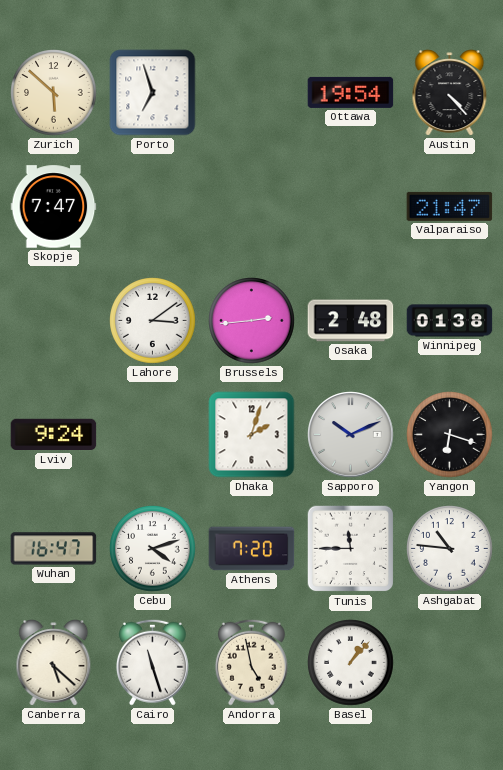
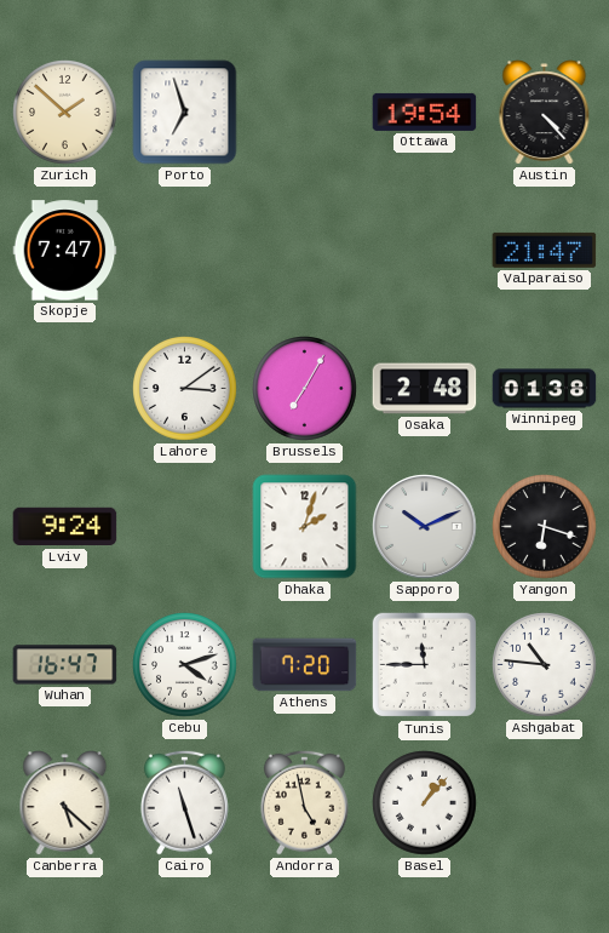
Zurich: 5:52 -> 1:52 (65, 113)
Brussels: 2:44 -> 7:05 (305, 389)
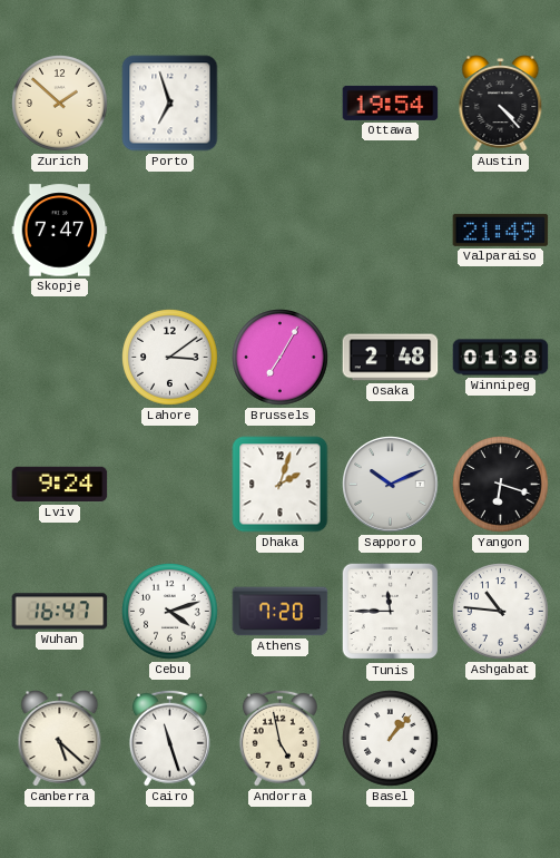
Valparaiso: 21:47 -> 21:49 (501, 230)
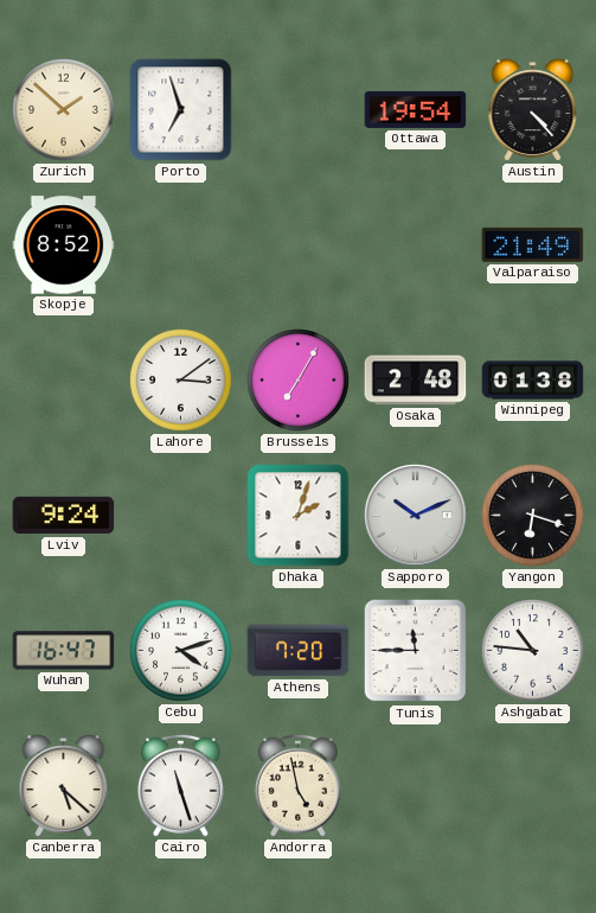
Skopje: 7:47 -> 8:52 (64, 245)
Basel: 1:07 -> none (391, 739)
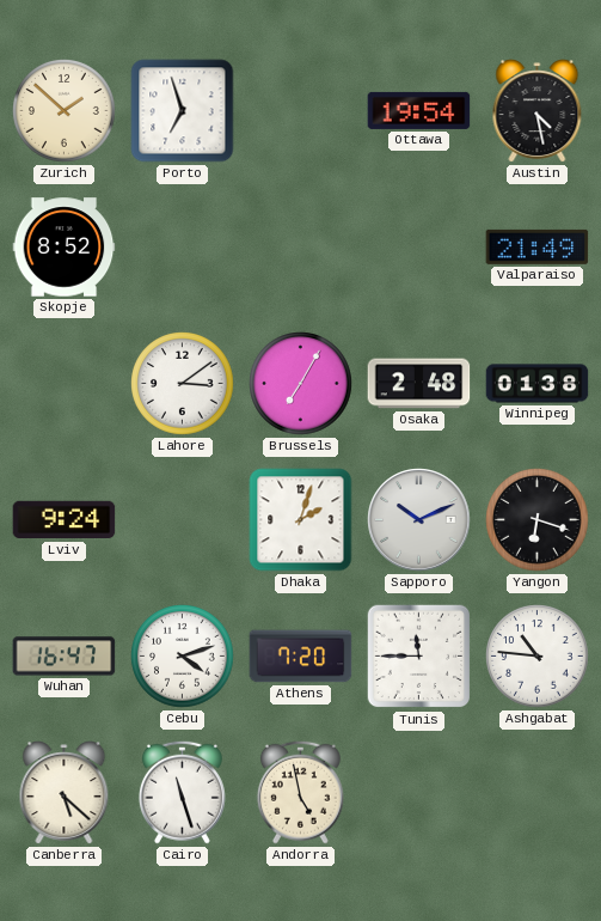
Austin: 4:23 -> 4:28 (538, 111)
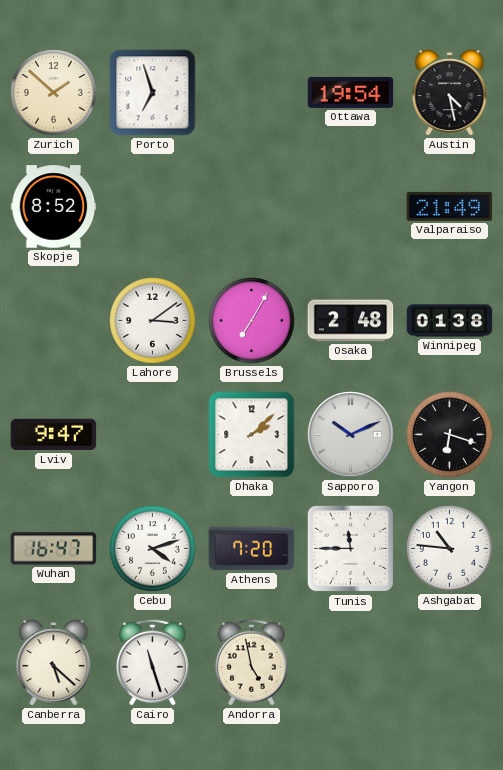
Lviv: 9:24 -> 9:47 (54, 435)
Dhaka: 2:03 -> 2:08 (252, 435)
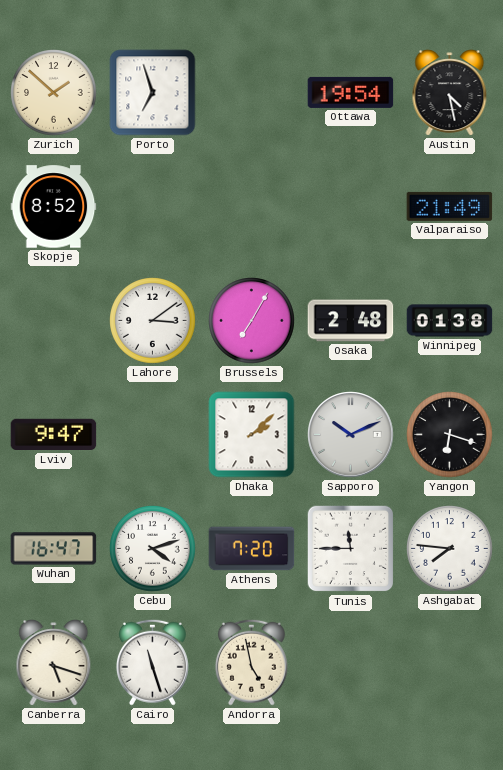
Ashgabat: 10:46 -> 7:46 (450, 549)
Canberra: 5:22 -> 5:18 (54, 663)
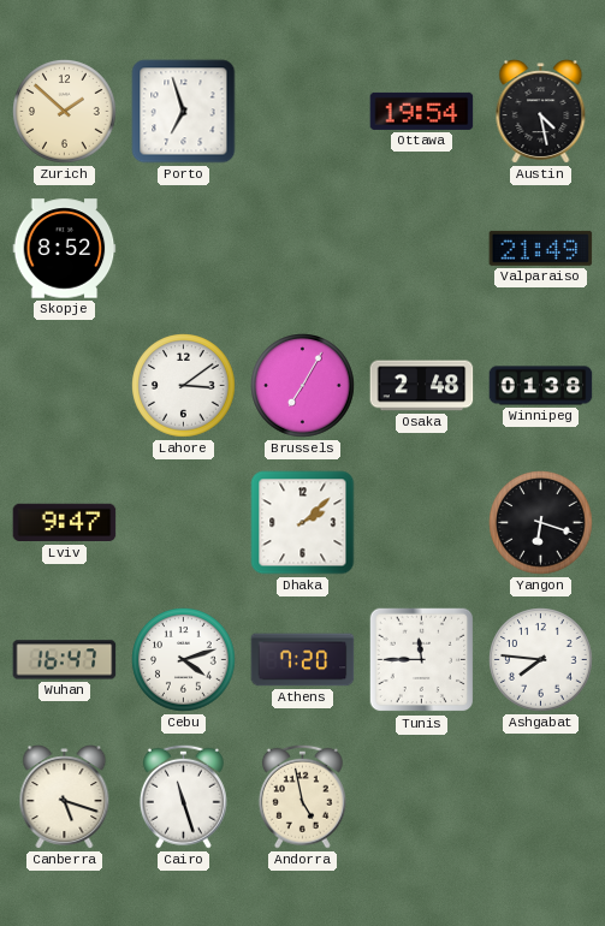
Sapporo: 10:11 -> none (351, 435)
